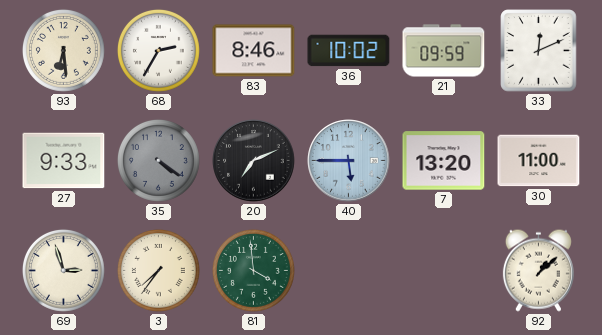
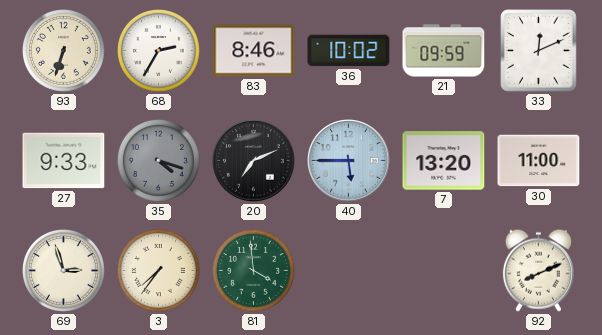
93: 6:29 -> 6:33 (63, 50)
35: 4:21 -> 4:18 (158, 160)
92: 1:08 -> 8:11 (538, 270)
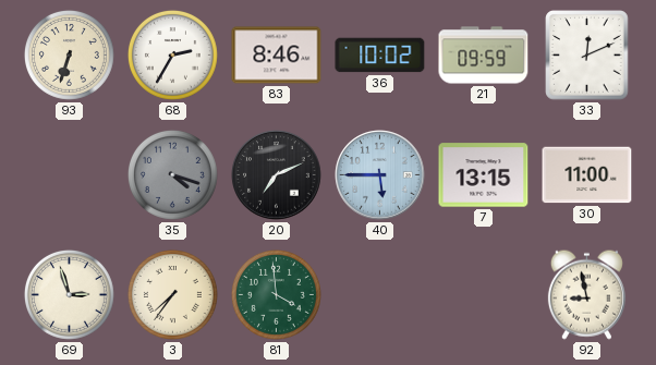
27: 9:33 -> none (64, 161)
7: 13:20 -> 13:15 (484, 175)
92: 8:11 -> 8:58 (586, 294)
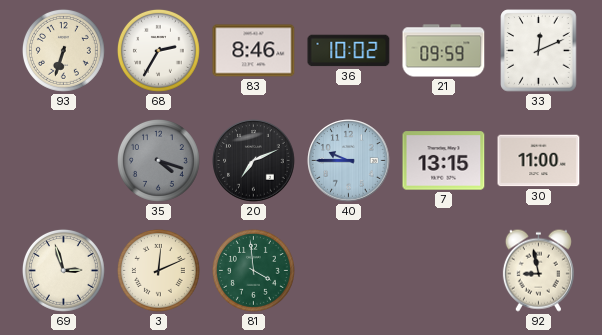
40: 5:45 -> 9:45 (349, 161)
3: 7:36 -> 12:11 (158, 270)
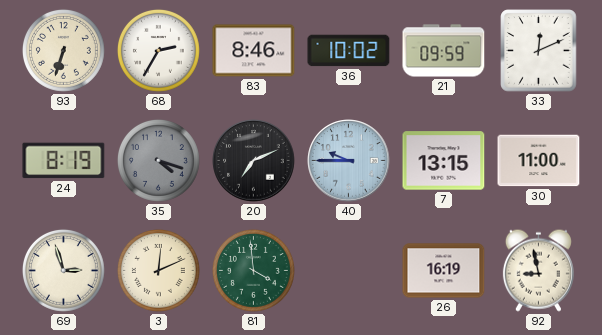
24: none -> 8:19 (64, 161)
26: none -> 16:19 (444, 271)
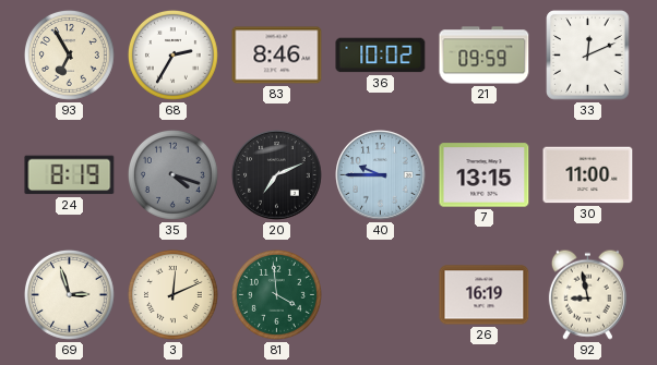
93: 6:33 -> 6:55 (69, 54)
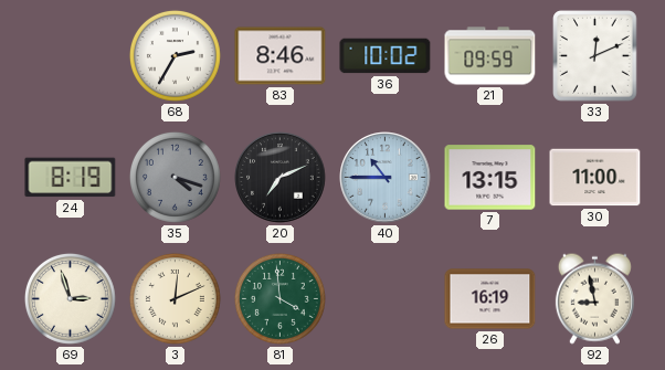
93: 6:55 -> none (69, 54)
40: 9:45 -> 10:45 (386, 178)
